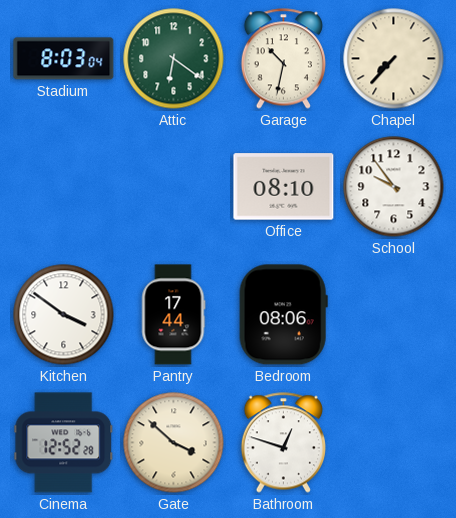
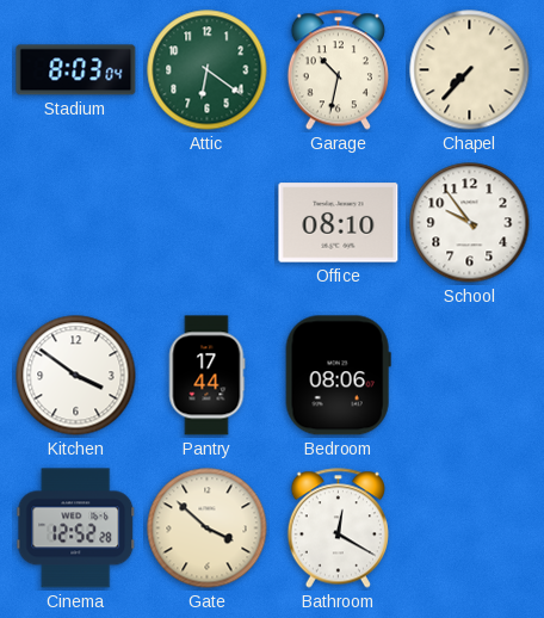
Bathroom: 12:48 -> 12:20 (338, 529)
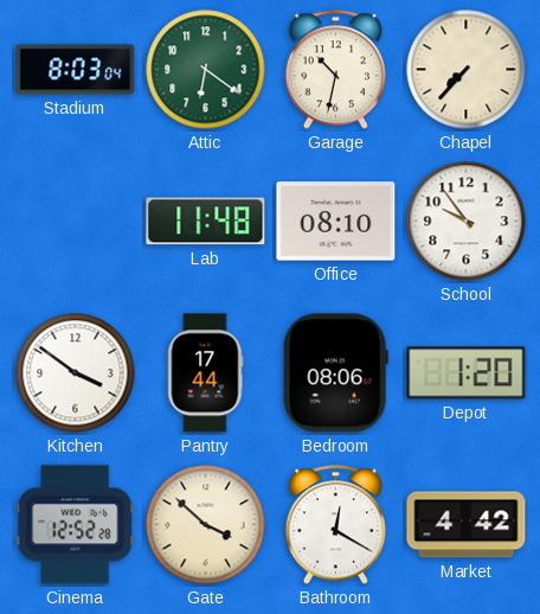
Lab: none -> 11:48 (206, 222)
Depot: none -> 1:20 (467, 373)
Market: none -> 4:42 (467, 525)
